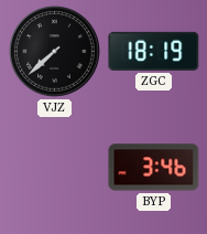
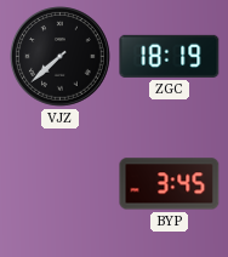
BYP: 3:46 -> 3:45 (170, 184)
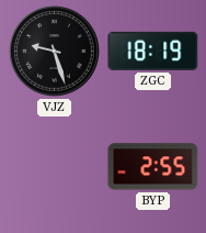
VJZ: 7:38 -> 9:27 (55, 52)
BYP: 3:45 -> 2:55 (153, 167)
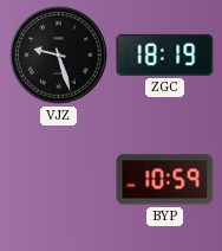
BYP: 2:55 -> 10:59 (165, 180)
